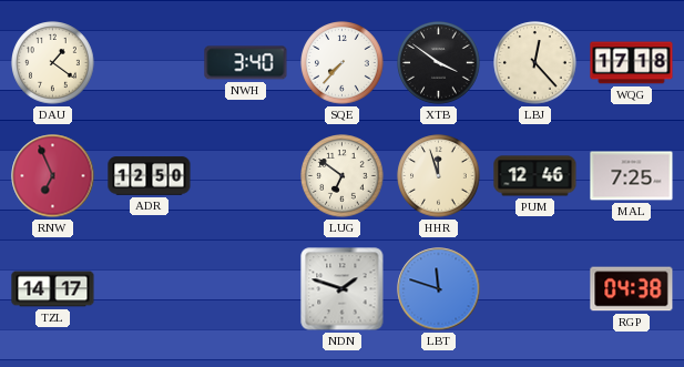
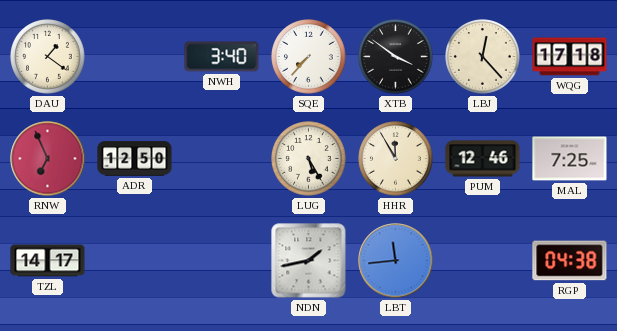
LUG: 6:51 -> 5:25 (309, 159)
HHR: 11:57 -> 11:55 (396, 159)
NDN: 1:48 -> 1:43 (309, 261)
LBT: 11:48 -> 11:44 (396, 261)
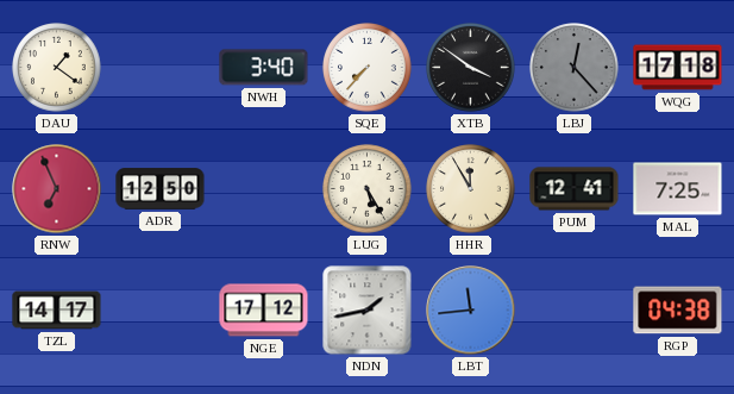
LBJ dial: cream -> grey (575, 68)
PUM: 12:46 -> 12:41 (575, 189)
NGE: none -> 17:12 (264, 311)
